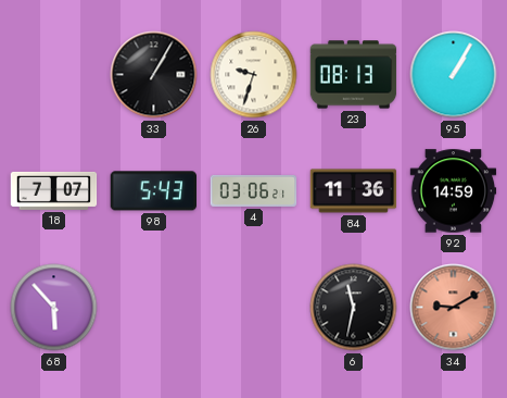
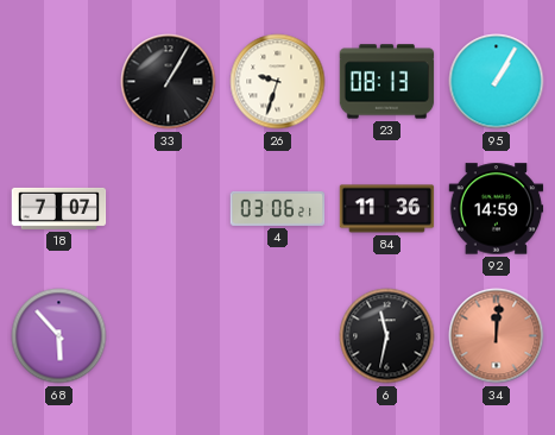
98: 5:43 -> none (153, 191)
34: 9:10 -> 12:01 (497, 336)
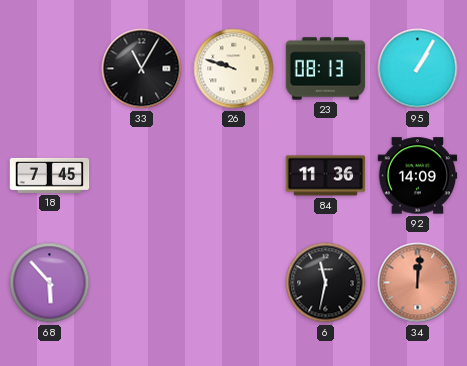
33: 1:05 -> 11:05 (142, 69)
26: 9:33 -> 9:48 (234, 69)
18: 7:07 -> 7:45 (50, 175)
4: 03:06 -> none (278, 208)
92: 14:59 -> 14:09 (418, 176)
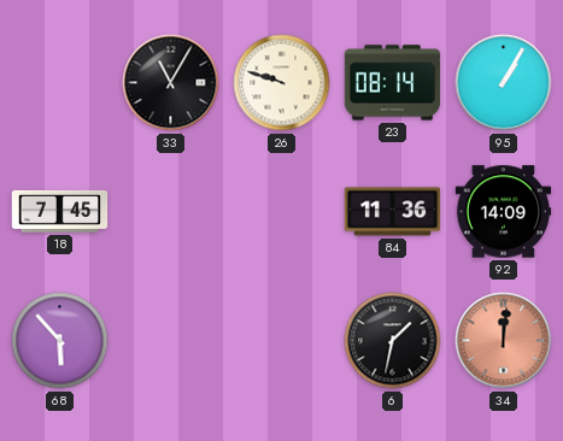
23: 08:13 -> 08:14 (393, 83)
6: 11:32 -> 1:32 (393, 341)
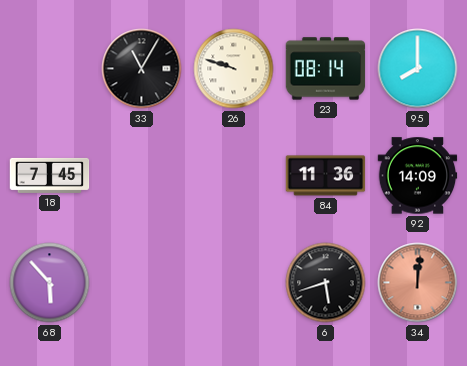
95: 1:05 -> 8:00 (418, 69)
6: 1:32 -> 5:42 (326, 283)
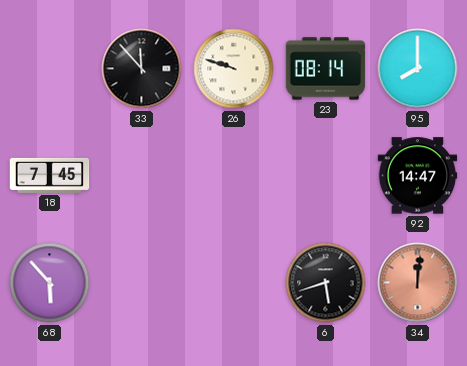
33: 11:05 -> 11:53 (142, 69)
84: 11:36 -> none (326, 176)
92: 14:09 -> 14:47 (418, 176)
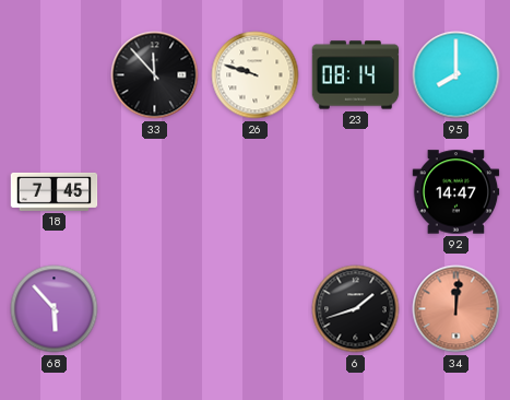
6: 5:42 -> 1:42 (356, 309)
